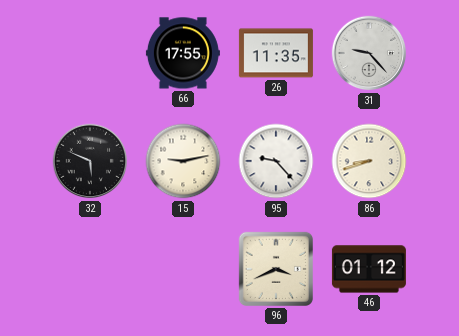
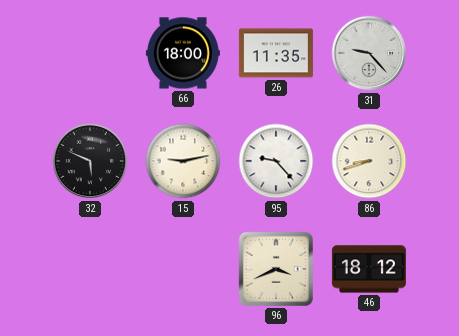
66: 17:55 -> 18:00 (183, 53)
46: 01:12 -> 18:12 (369, 269)
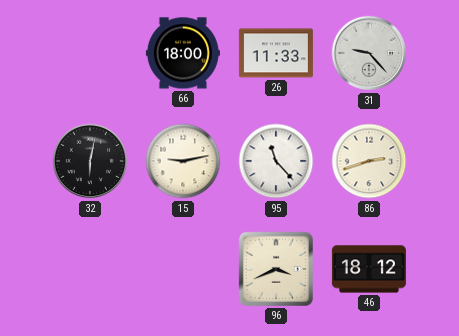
26: 11:35 -> 11:33 (276, 53)
32: 5:49 -> 6:02 (90, 161)
95: 9:23 -> 11:23 (276, 161)
86: 8:42 -> 2:42 (369, 161)
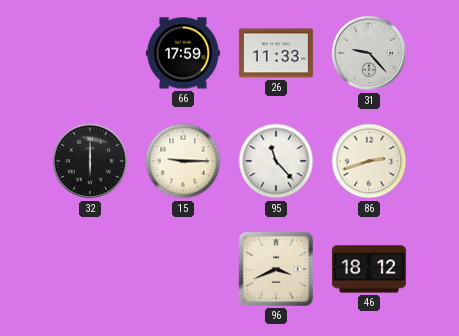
66: 18:00 -> 17:59 (183, 53)
32: 6:02 -> 6:00 (90, 161)
15: 9:13 -> 9:15 (183, 161)
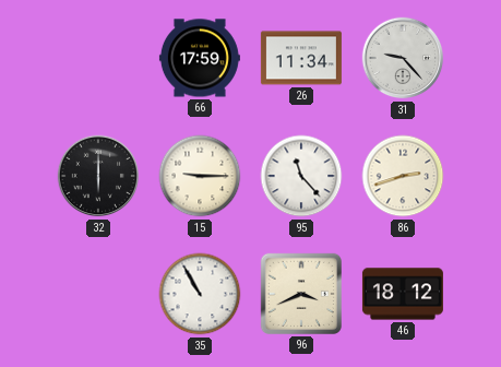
26: 11:33 -> 11:34 (301, 58)
35: none -> 10:55 (200, 294)
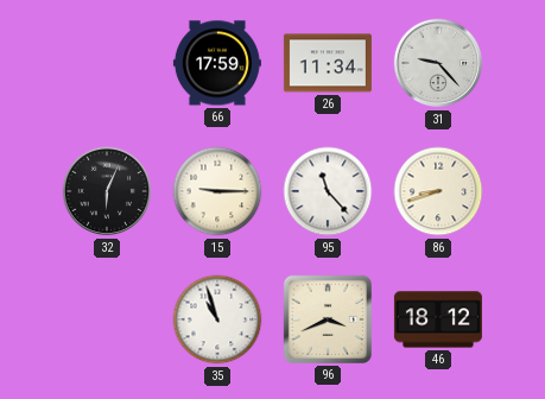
32: 6:00 -> 6:04 (107, 191)
86: 2:42 -> 8:42 (438, 191)
35: 10:55 -> 10:57 (217, 319)
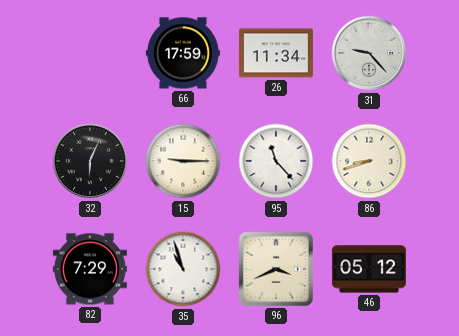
82: none -> 7:29 (90, 269)
46: 18:12 -> 05:12 (369, 269)
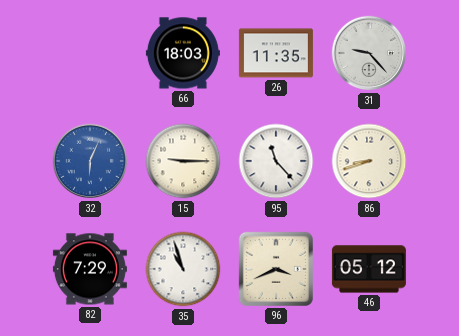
66: 17:59 -> 18:03 (183, 53)
26: 11:34 -> 11:35 (276, 53)
32 dial: black -> blue (90, 161)
